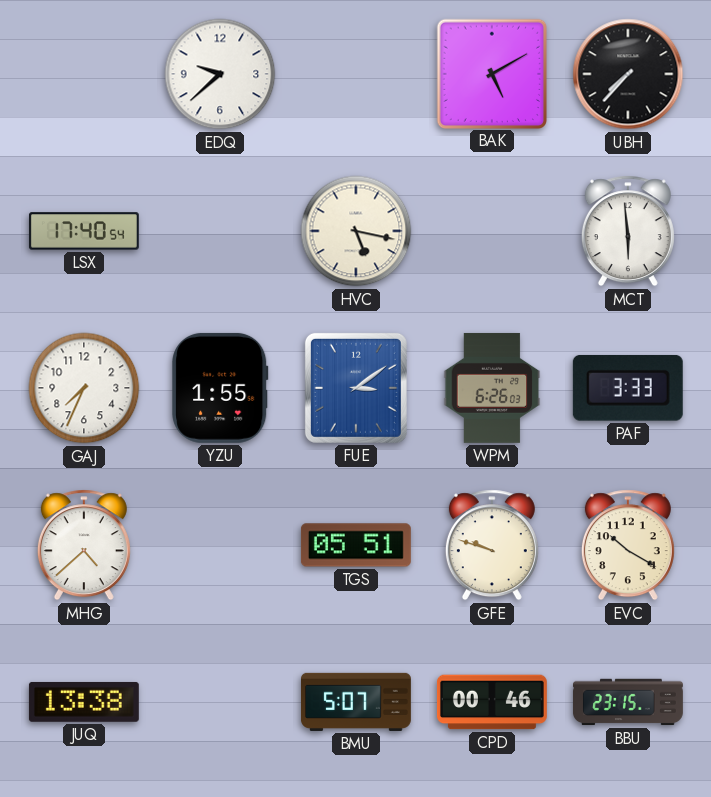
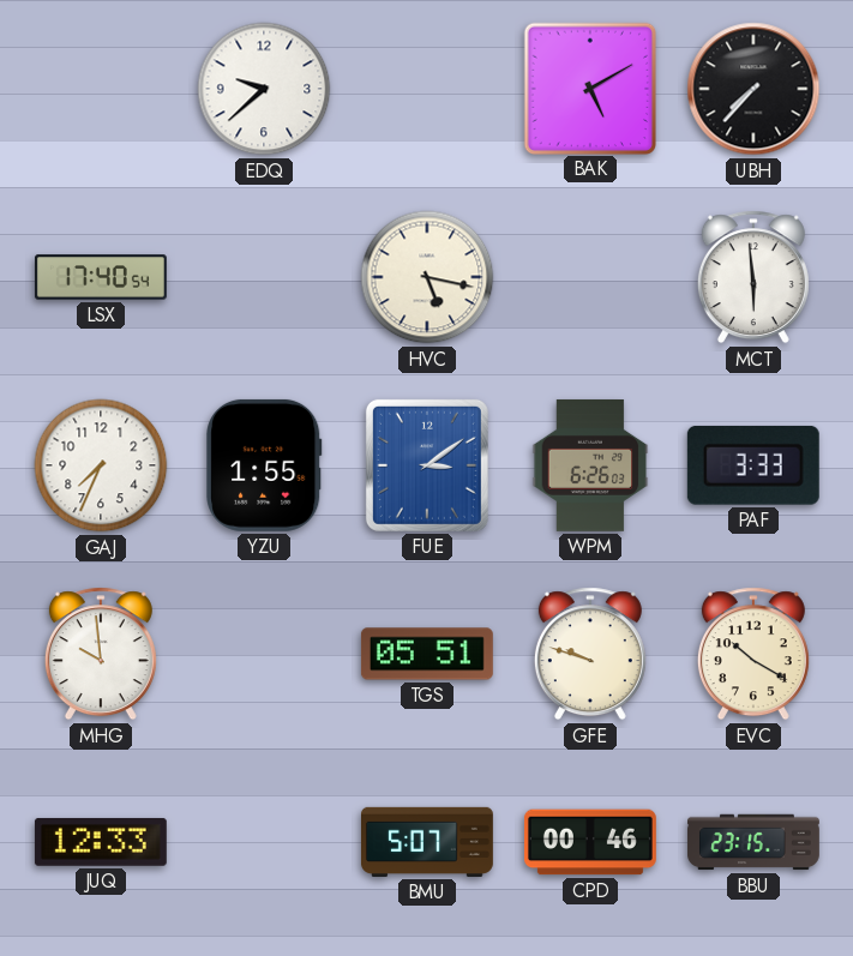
MHG: 4:38 -> 9:59 (101, 654)
JUQ: 13:38 -> 12:33 (101, 842)
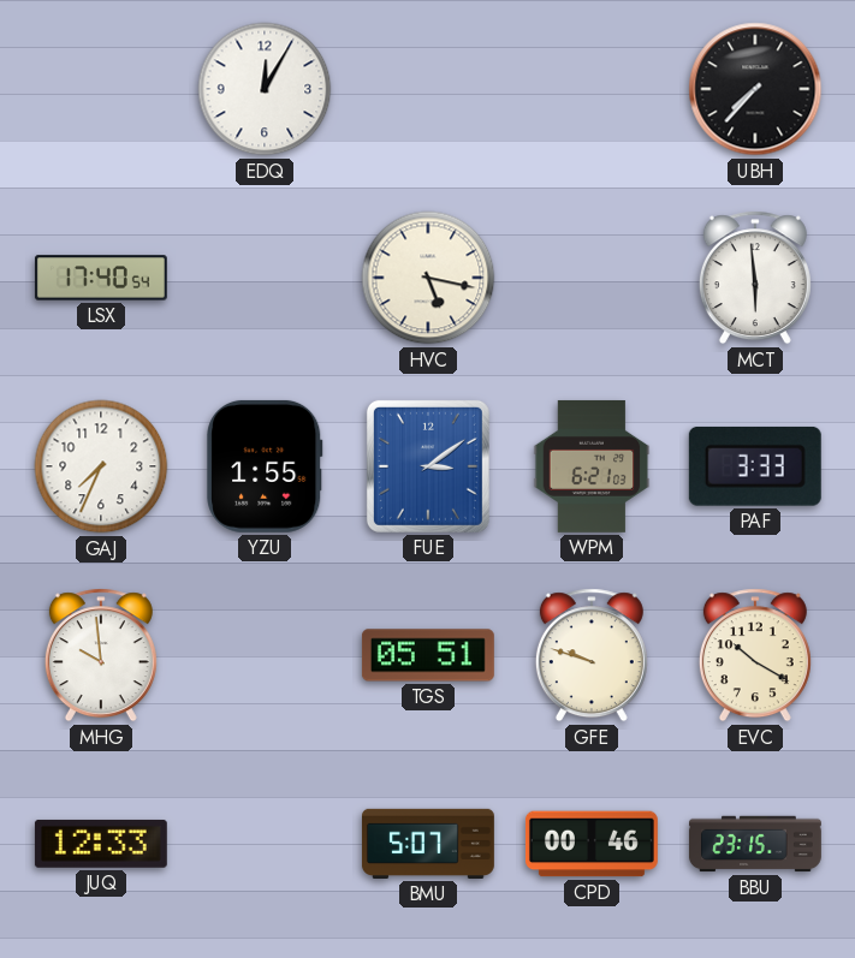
EDQ: 9:38 -> 12:05 (265, 89)
BAK: 5:10 -> none (589, 88)
WPM: 6:26 -> 6:21 (592, 466)
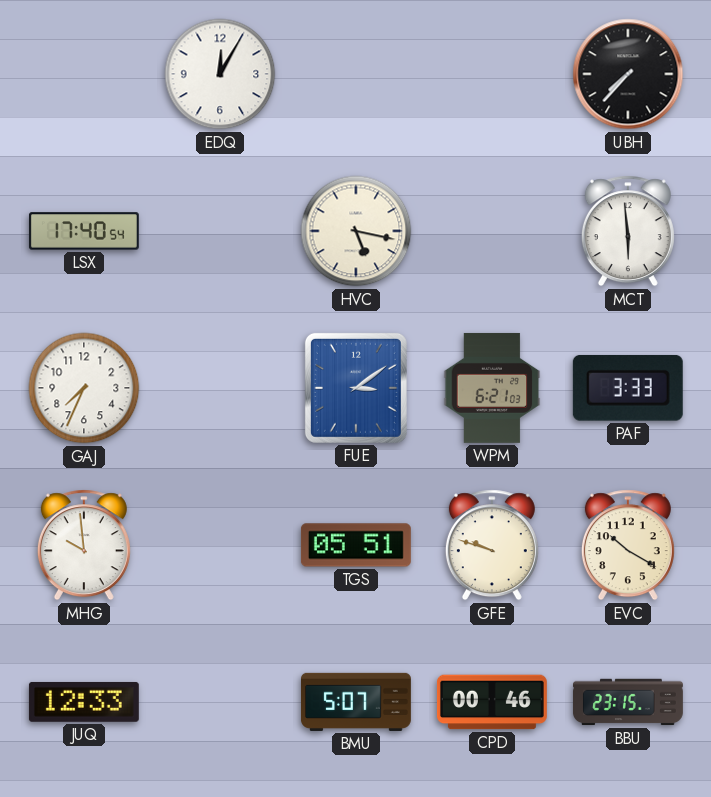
YZU: 1:55 -> none (265, 466)
